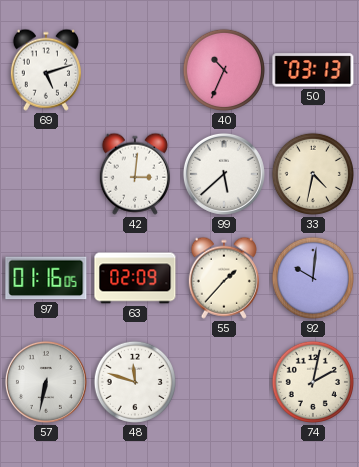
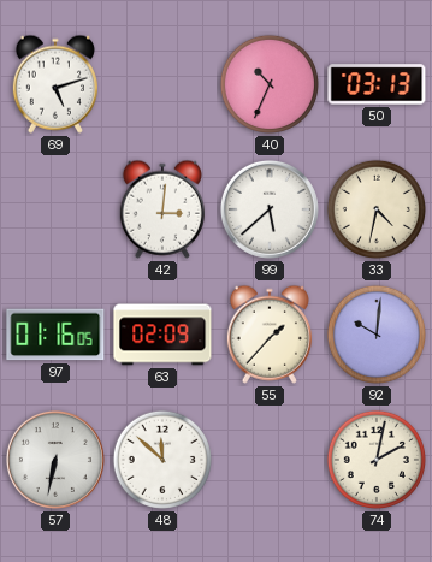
48: 11:48 -> 11:52 (162, 460)
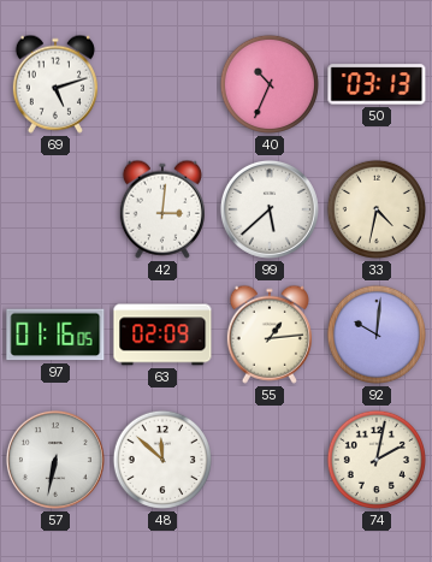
55: 1:37 -> 1:14 (270, 335)
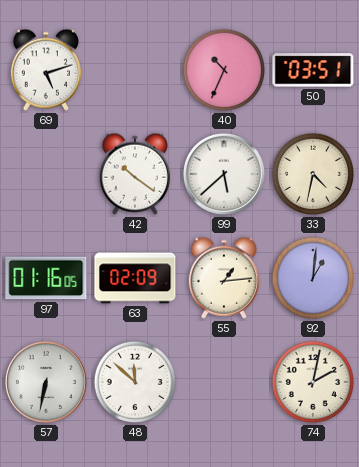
50: 03:13 -> 03:51 (313, 70)
42: 3:01 -> 10:21 (135, 174)
92: 10:01 -> 1:01 (313, 278)
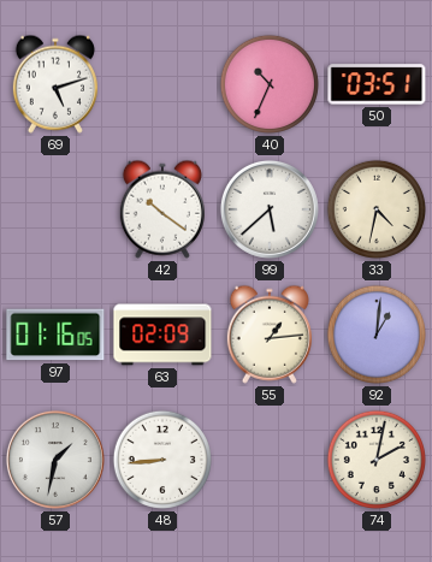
57: 6:32 -> 1:32 (55, 460)
48: 11:52 -> 8:44 (162, 460)
